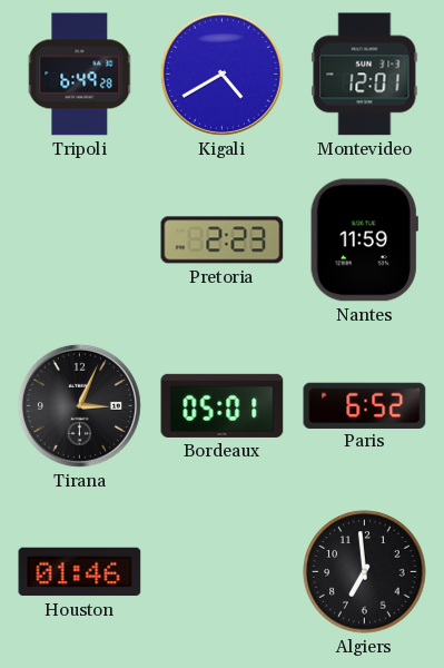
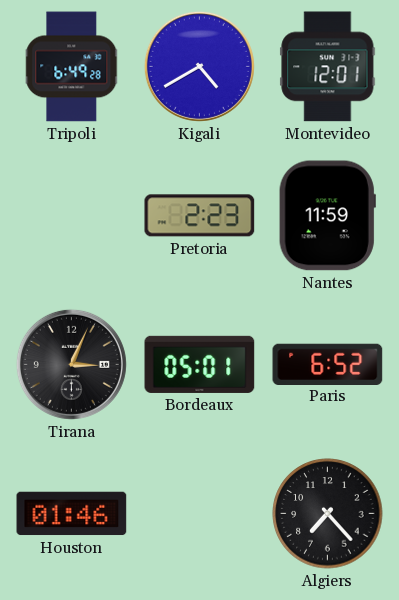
Algiers: 6:59 -> 7:23 (328, 514)
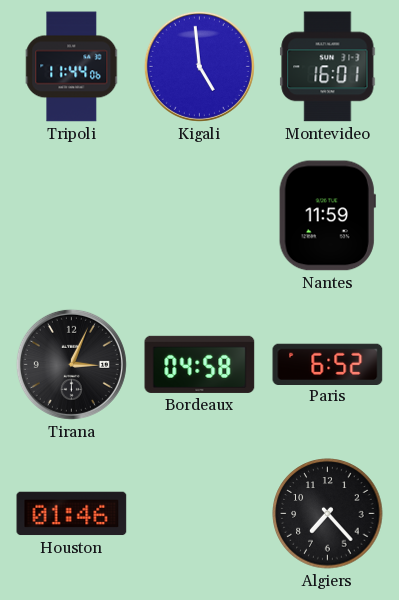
Tripoli: 6:49 -> 11:44 (72, 67)
Kigali: 4:40 -> 4:59 (199, 66)
Montevideo: 12:01 -> 16:01 (328, 67)
Pretoria: 2:23 -> none (200, 216)
Bordeaux: 05:01 -> 04:58 (200, 364)
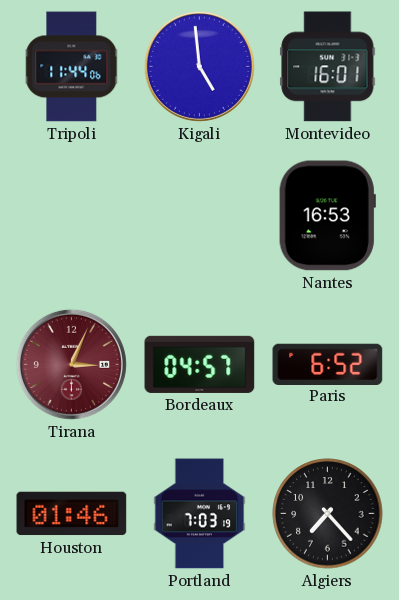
Nantes: 11:59 -> 16:53 (327, 216)
Tirana dial: black -> burgundy (71, 364)
Bordeaux: 04:58 -> 04:57 (200, 364)
Portland: none -> 7:03 (200, 514)
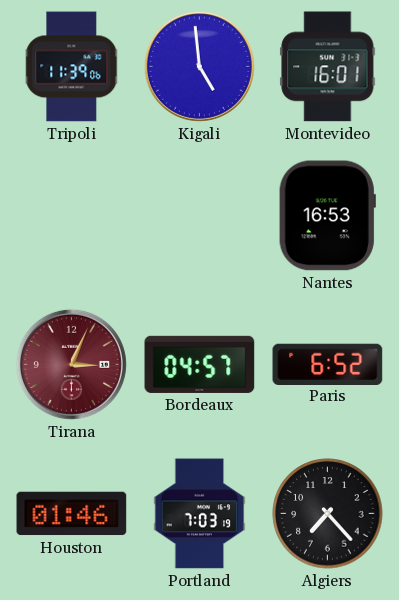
Tripoli: 11:44 -> 11:39 (72, 67)
